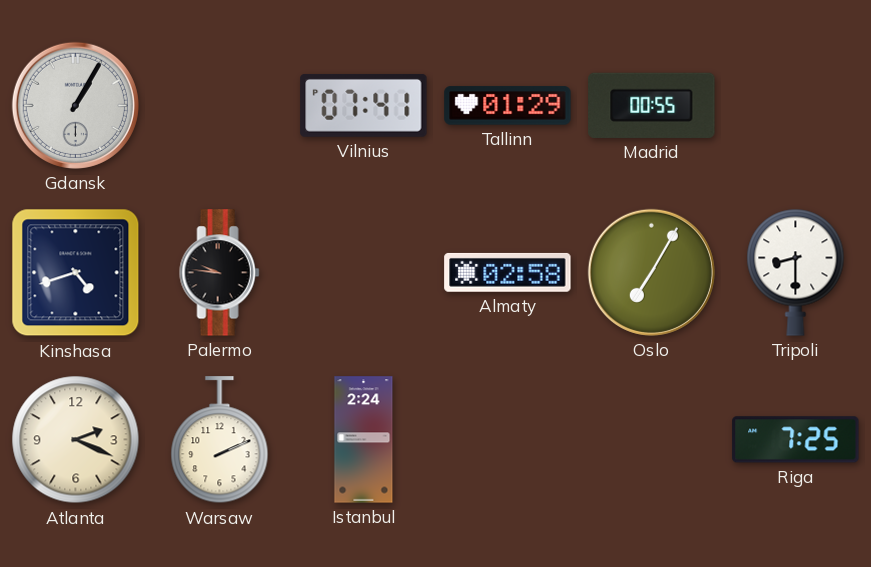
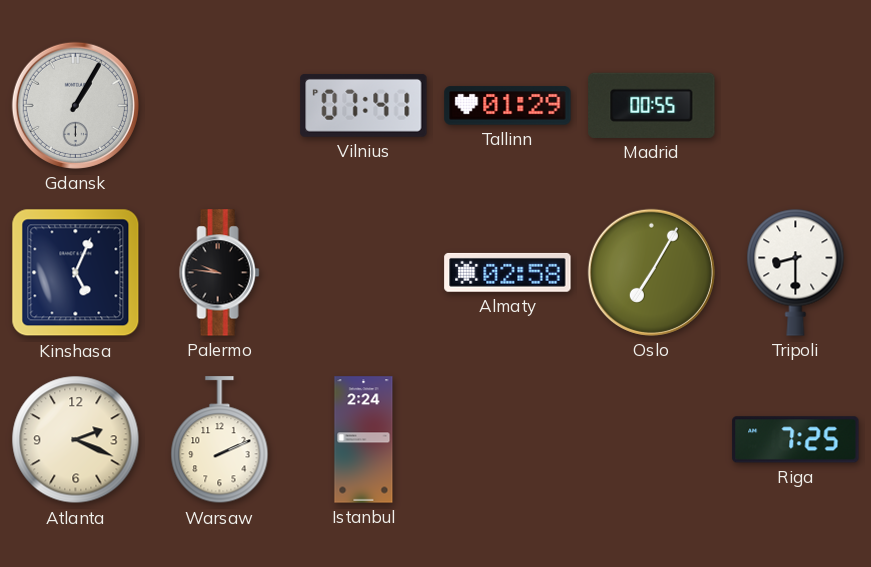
Kinshasa: 4:42 -> 5:04 (76, 273)
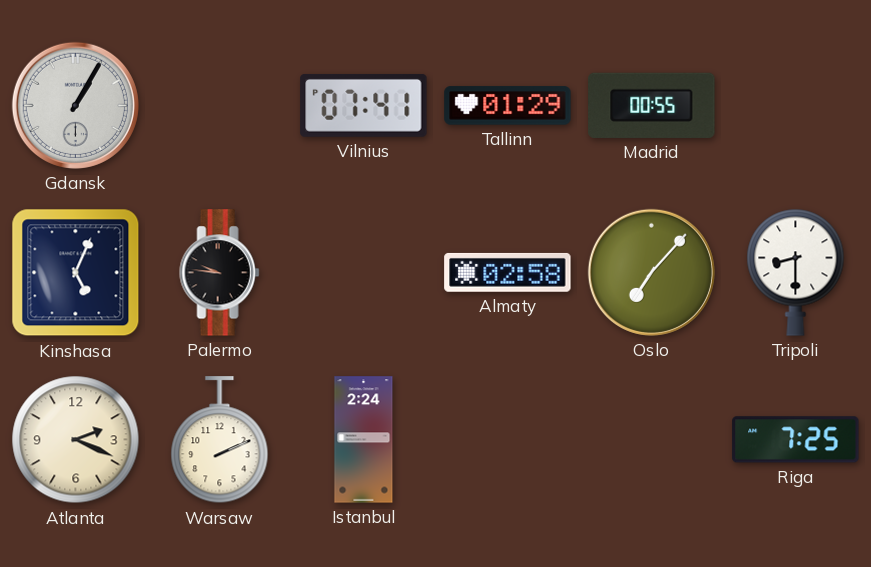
Oslo: 7:05 -> 7:07 (651, 272)
